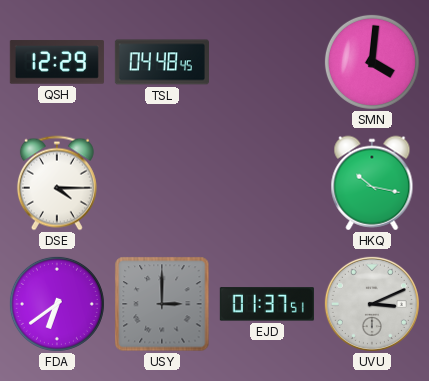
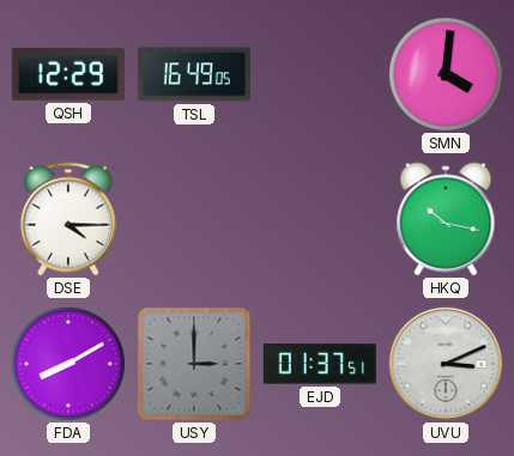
TSL: 04:48 -> 16:49 (194, 74)
FDA: 6:39 -> 8:10 (68, 364)
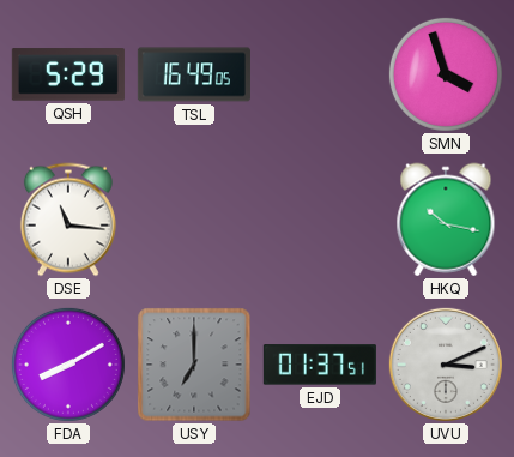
QSH: 12:29 -> 5:29 (68, 74)
SMN: 4:01 -> 3:57 (446, 74)
DSE: 4:15 -> 11:16 (68, 220)
USY: 3:00 -> 7:00 (194, 365)
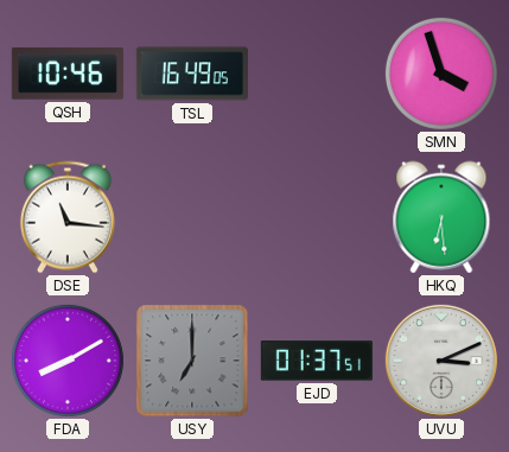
QSH: 5:29 -> 10:46 (68, 74)
HKQ: 10:17 -> 6:29 (441, 217)
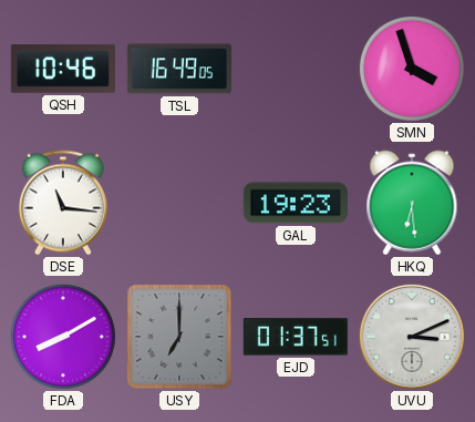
GAL: none -> 19:23 (296, 203)
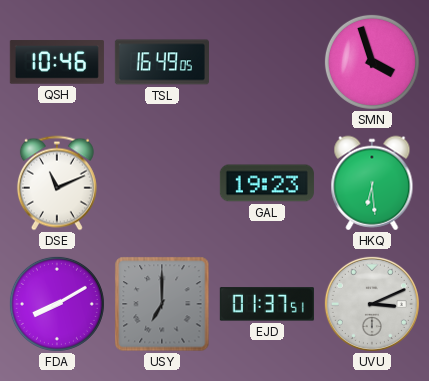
DSE: 11:16 -> 11:11 (57, 183)
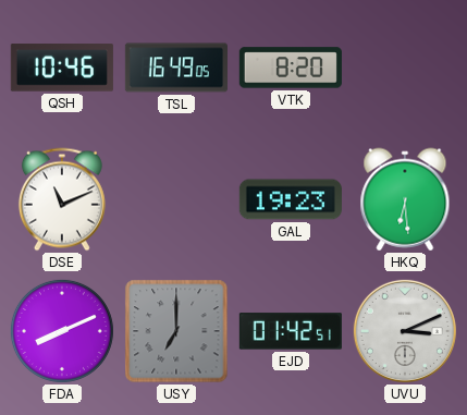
VTK: none -> 8:20 (291, 68)
SMN: 3:57 -> none (372, 62)
FDA: 8:10 -> 8:11 (62, 331)
EJD: 01:37 -> 01:42 (291, 331)
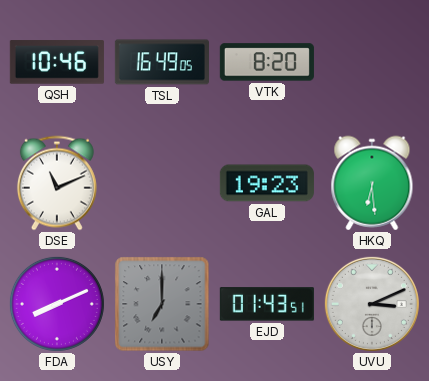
EJD: 01:42 -> 01:43 (267, 304)
